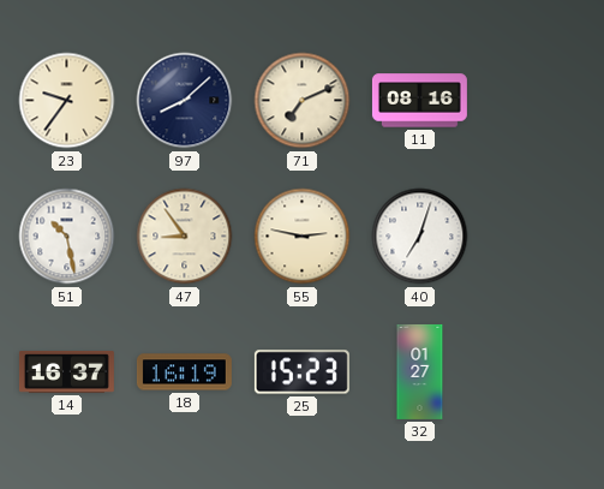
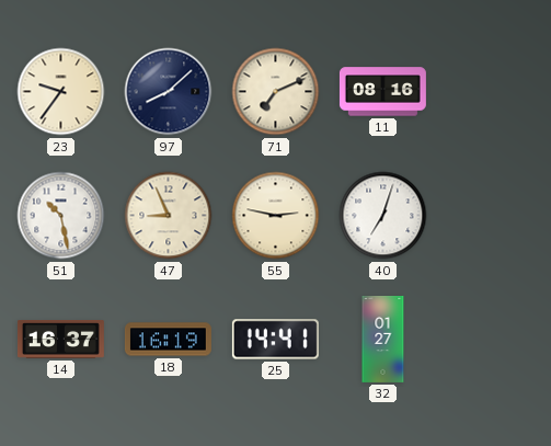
47: 8:54 -> 8:56 (169, 216)
25: 15:23 -> 14:41 (275, 340)
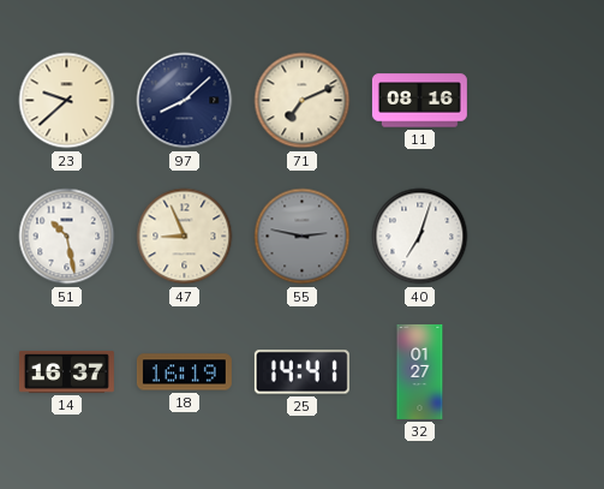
23: 9:36 -> 9:38 (67, 101)
55 dial: cream -> grey (303, 237)
